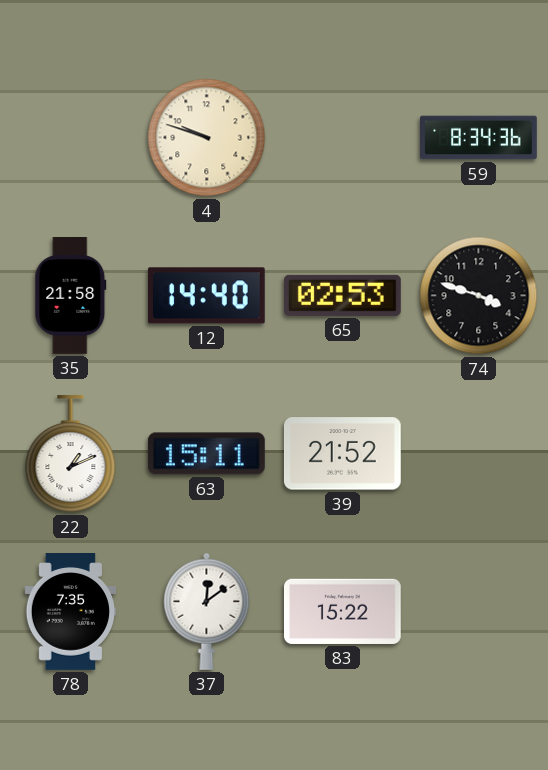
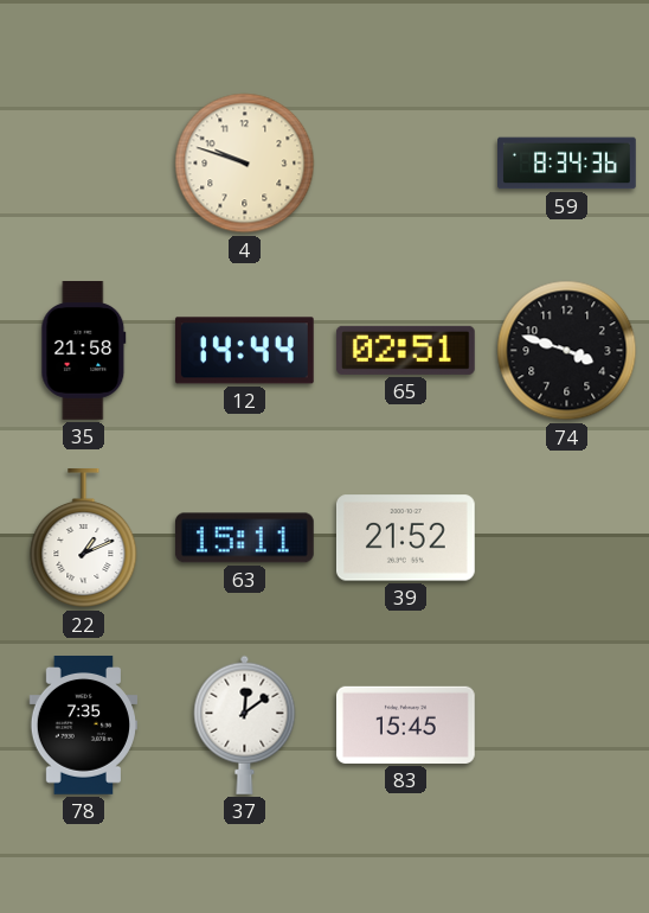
12: 14:40 -> 14:44 (244, 351)
65: 02:53 -> 02:51 (405, 350)
83: 15:22 -> 15:45 (406, 724)
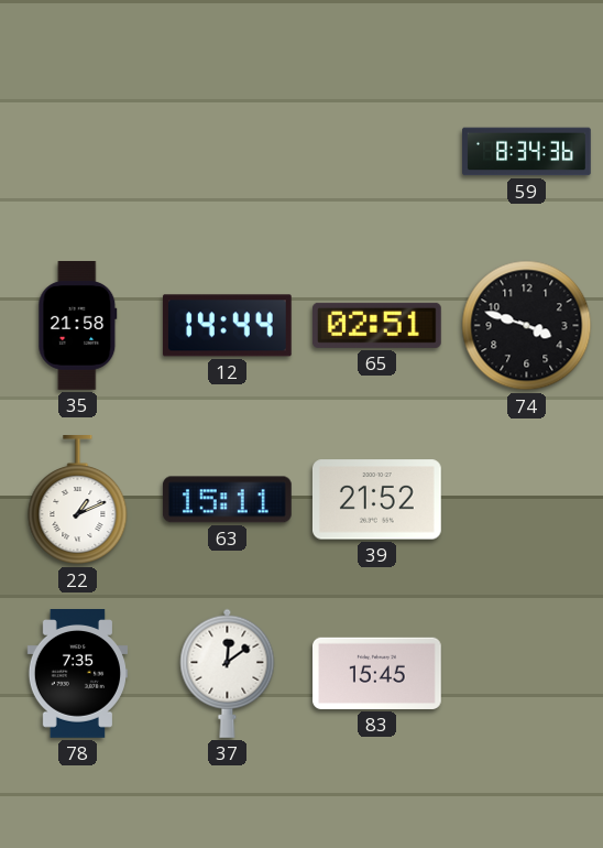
4: 9:48 -> none (245, 164)
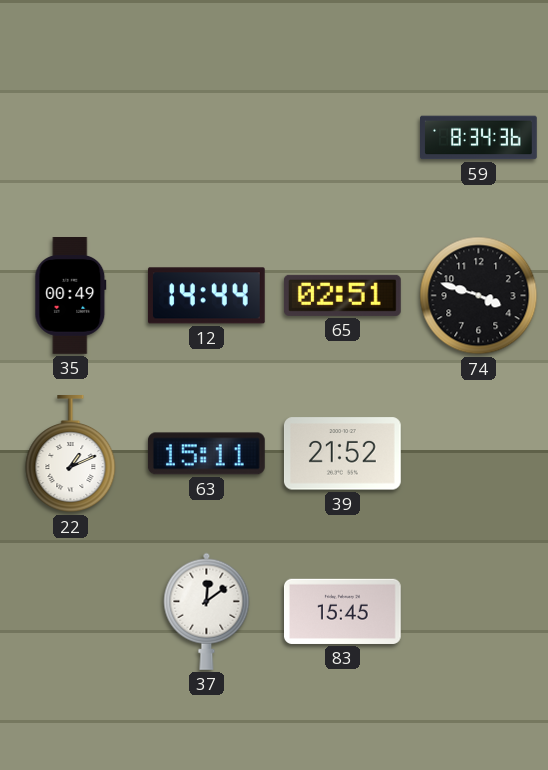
35: 21:58 -> 00:49 (71, 296)
78: 7:35 -> none (77, 674)
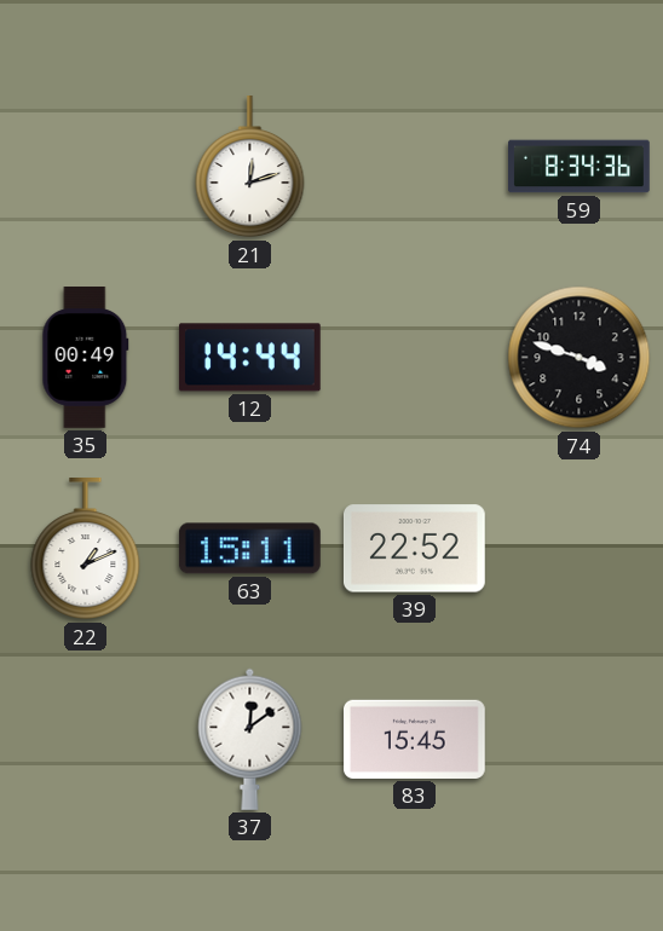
21: none -> 12:12 (250, 168)
65: 02:51 -> none (342, 295)
39: 21:52 -> 22:52 (414, 549)
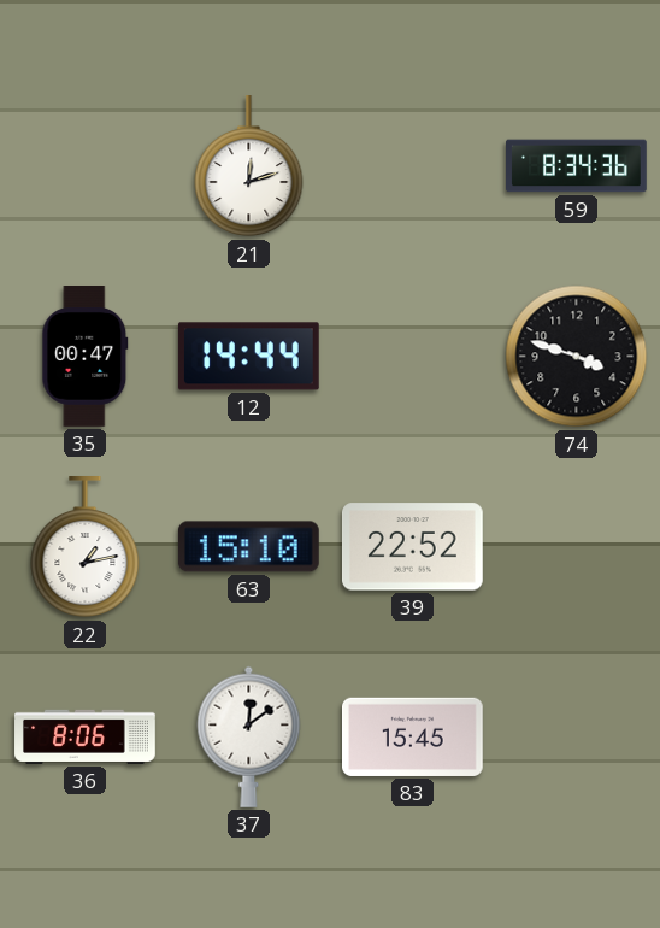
35: 00:49 -> 00:47 (86, 357)
22: 1:11 -> 1:13 (86, 548)
63: 15:11 -> 15:10 (248, 547)
36: none -> 8:06 (86, 736)
